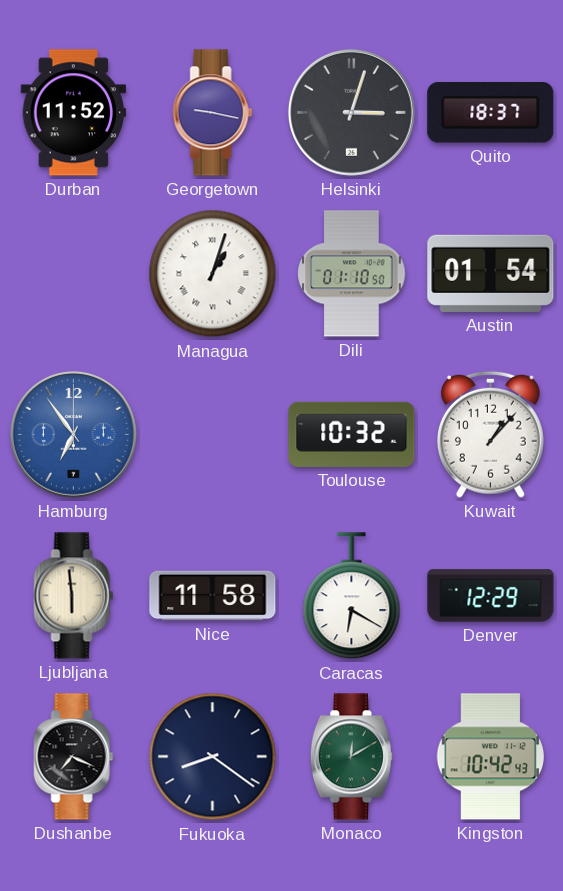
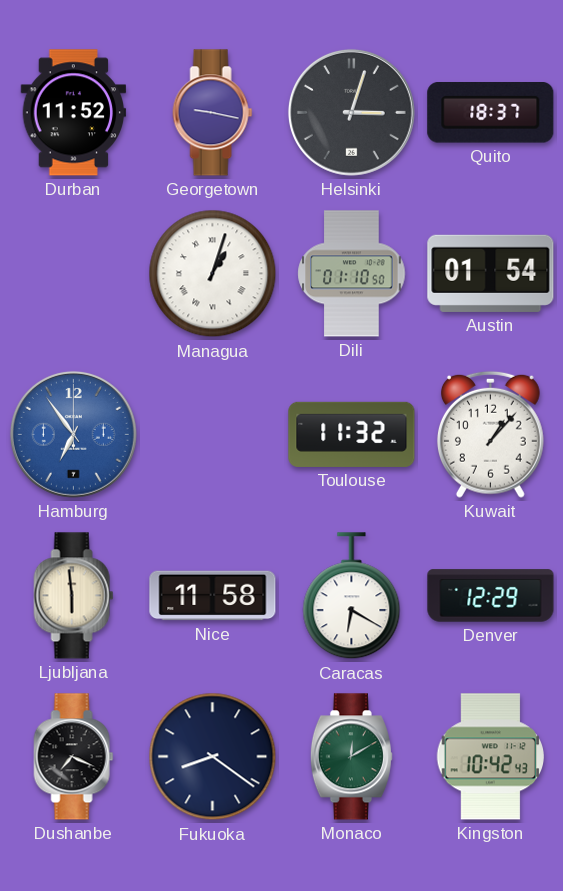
Toulouse: 10:32 -> 11:32 (352, 434)
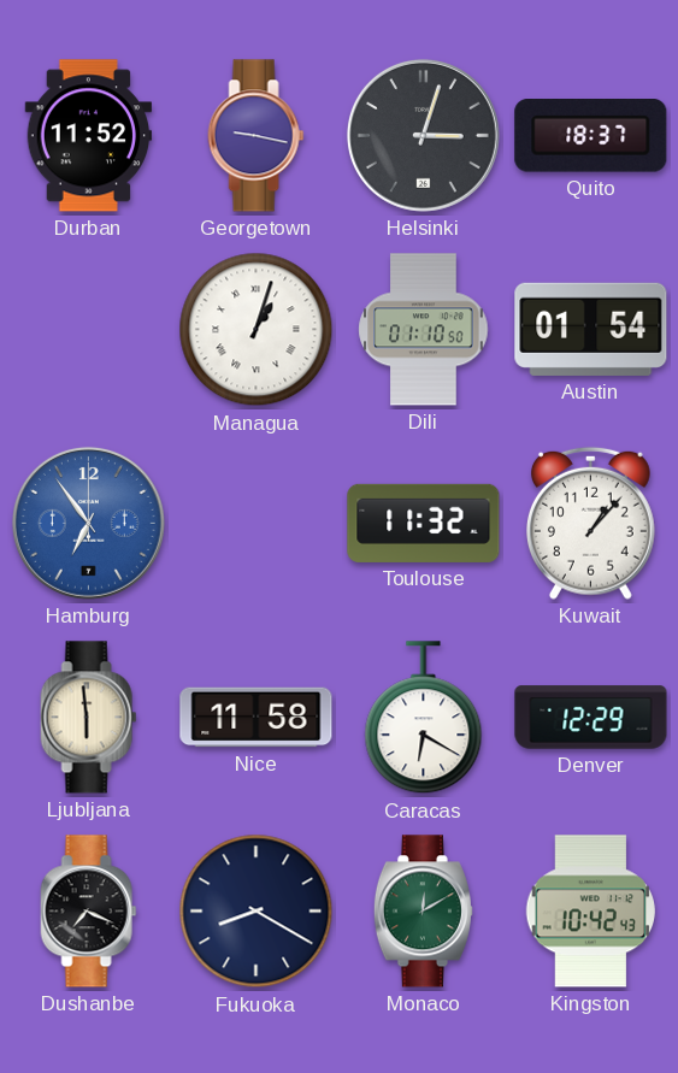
Fukuoka: 8:21 -> 8:20 (257, 912)
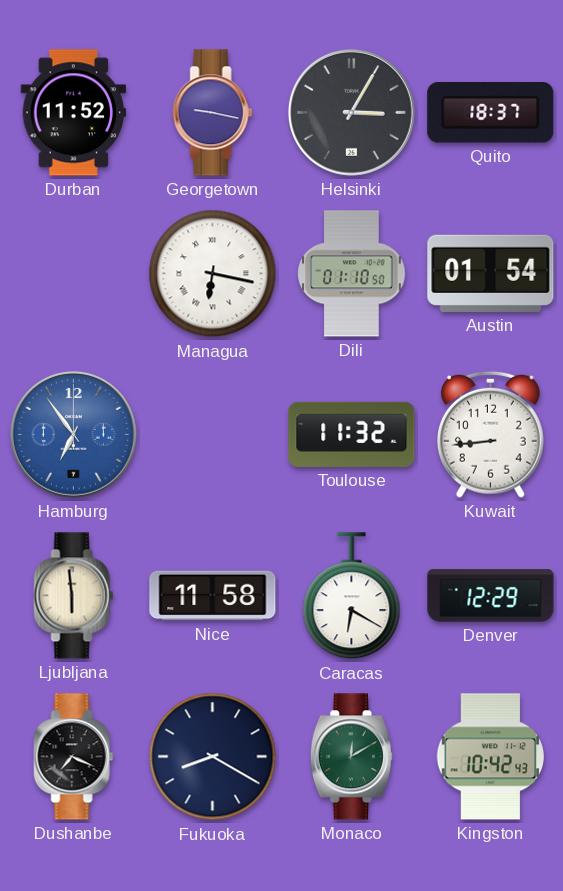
Helsinki: 3:03 -> 3:05 (351, 112)
Managua: 1:03 -> 6:17 (213, 274)
Kuwait: 1:07 -> 8:44 (490, 434)
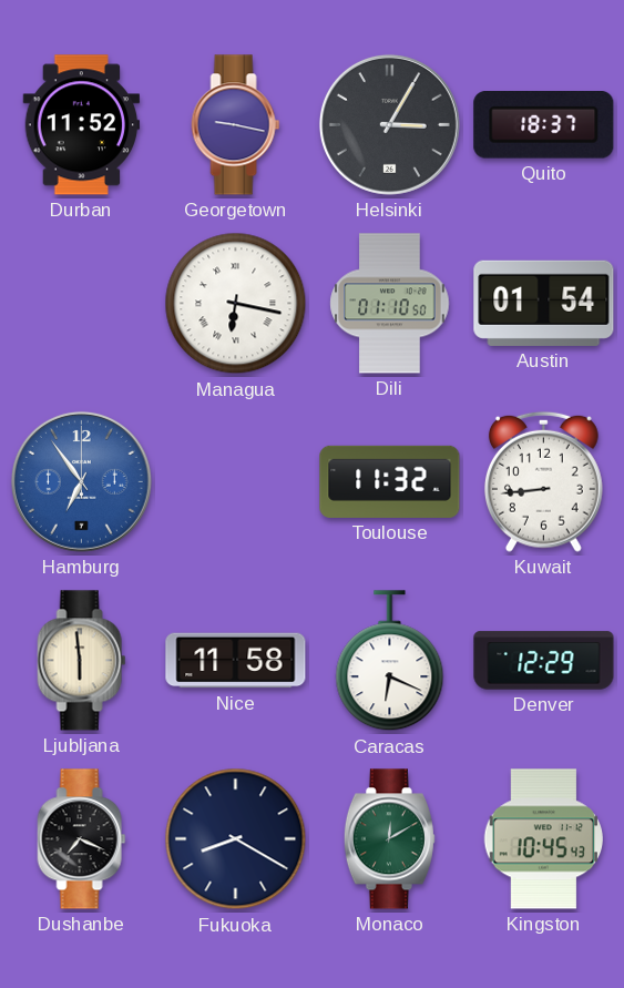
Caracas: 6:20 -> 6:19 (390, 661)
Kingston: 10:42 -> 10:45 (544, 839)
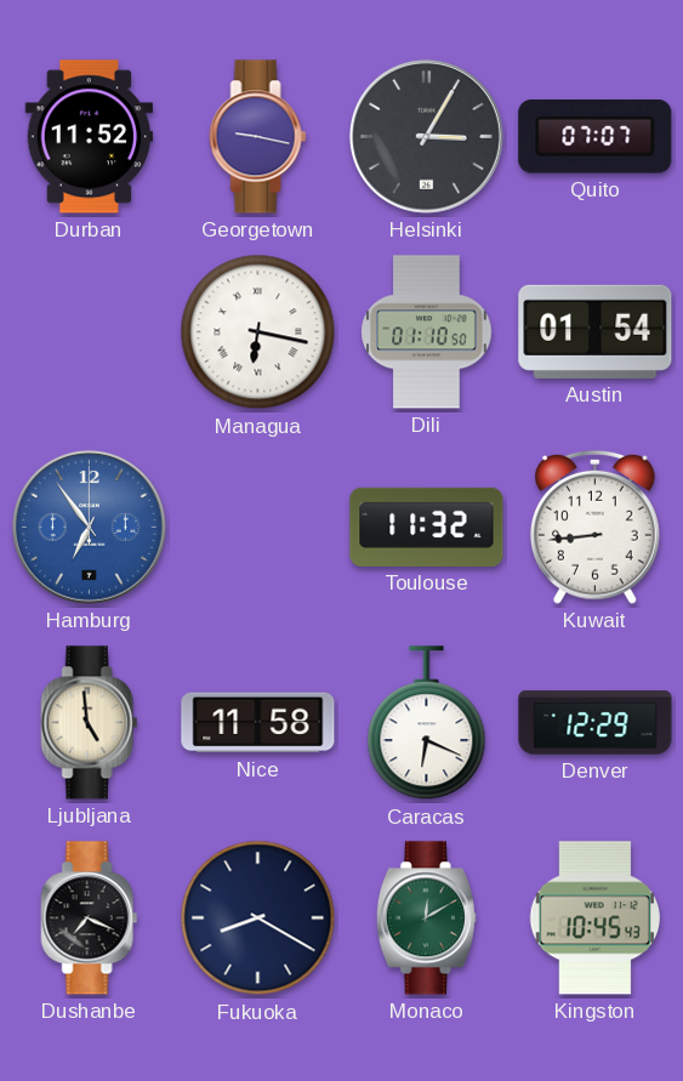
Quito: 18:37 -> 07:07 (596, 137)
Ljubljana: 5:59 -> 4:59 (90, 723)
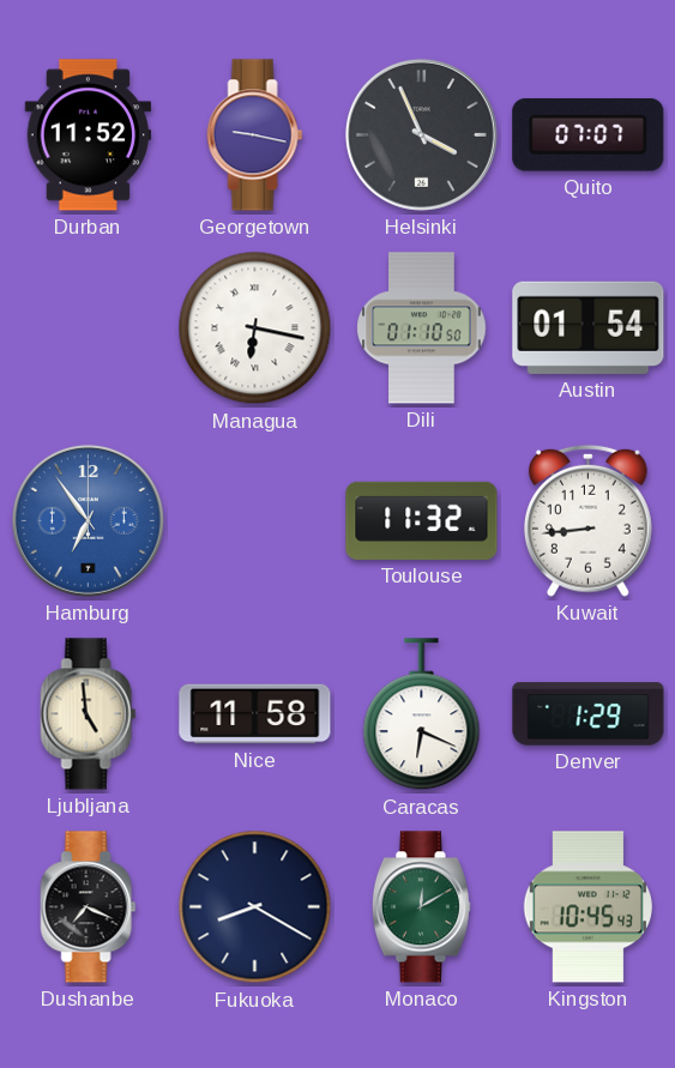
Helsinki: 3:05 -> 3:56 (421, 134)
Denver: 12:29 -> 1:29 (589, 714)
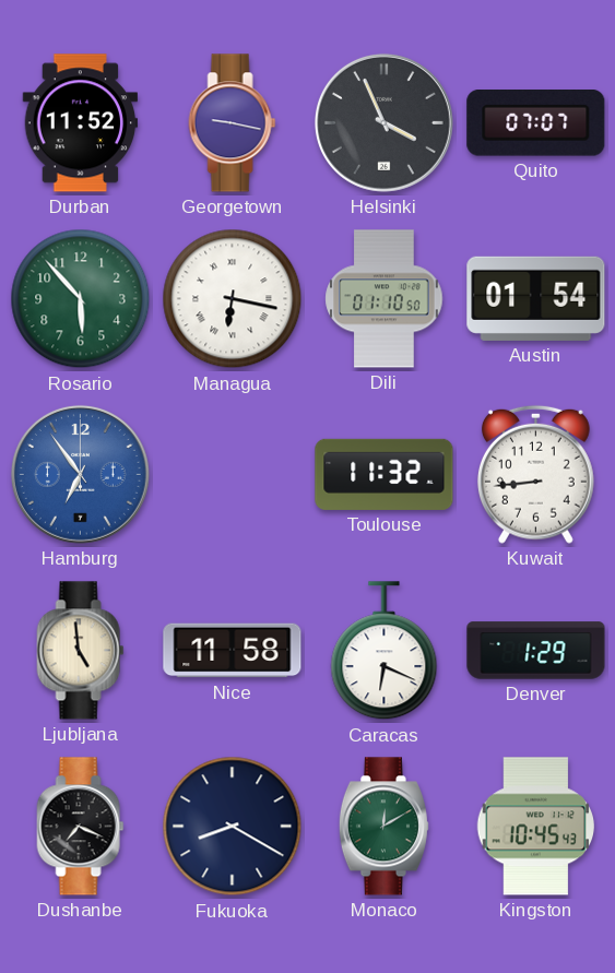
Rosario: none -> 5:53 (81, 299)
